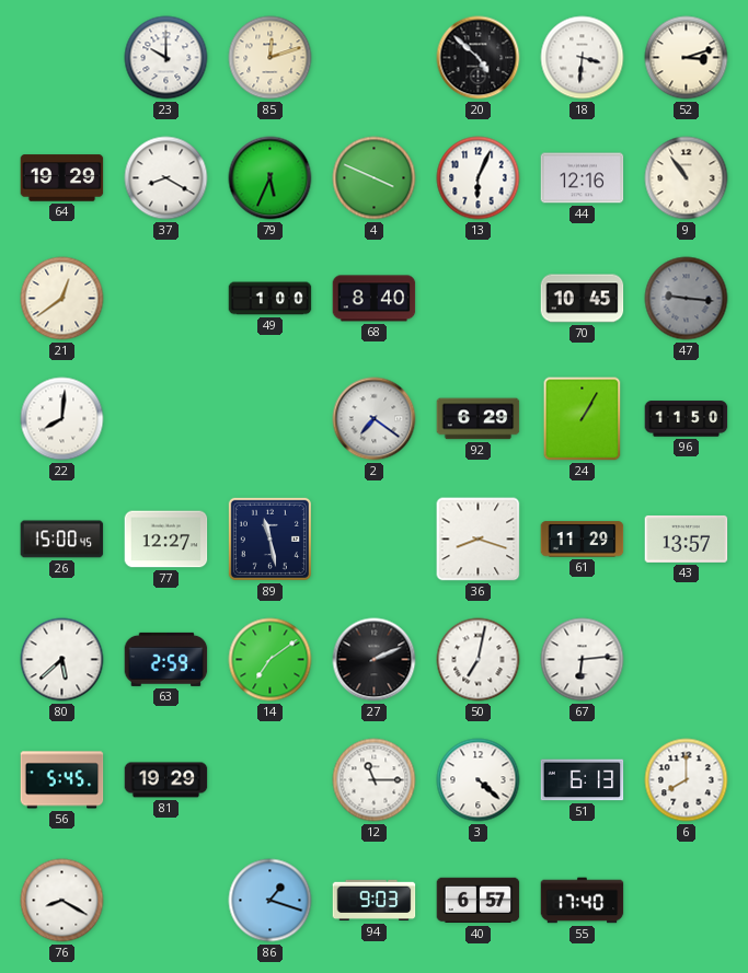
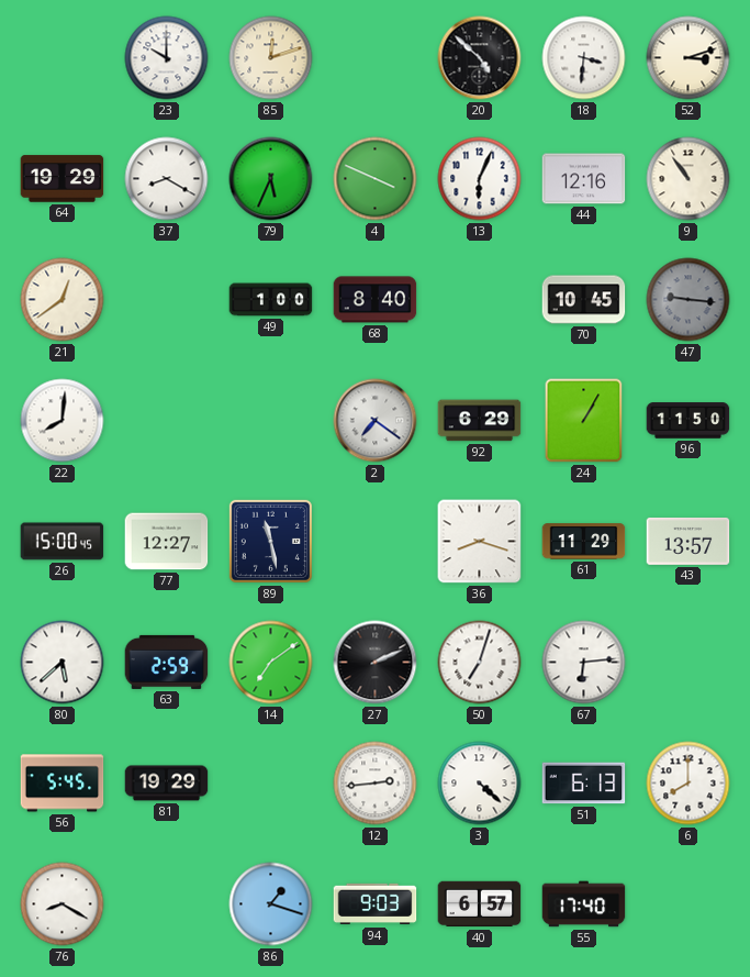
50: 7:02 -> 7:03 (480, 663)
12: 11:15 -> 2:44 (376, 784)
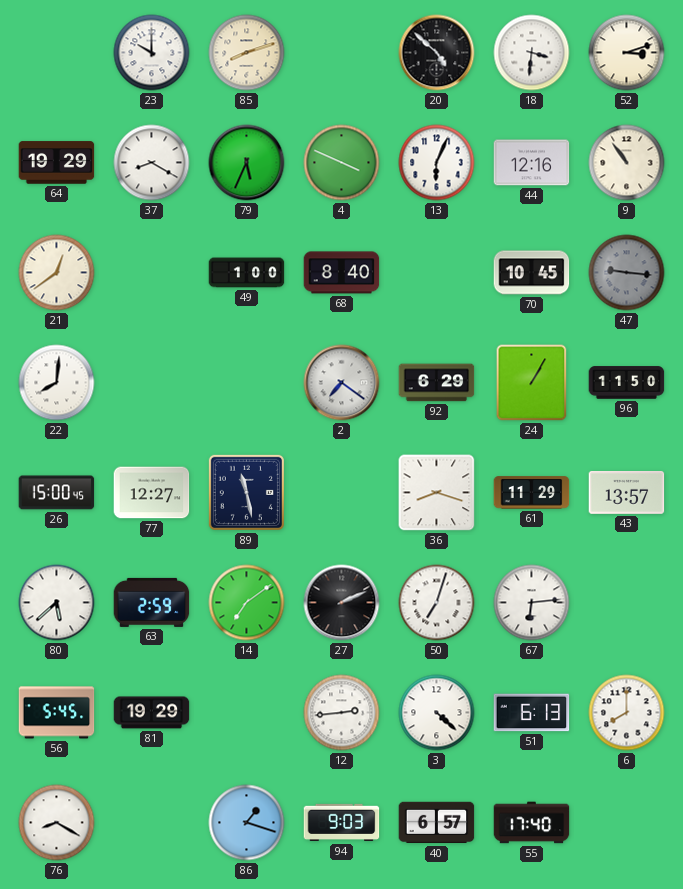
85: 12:12 -> 8:12 (247, 53)
